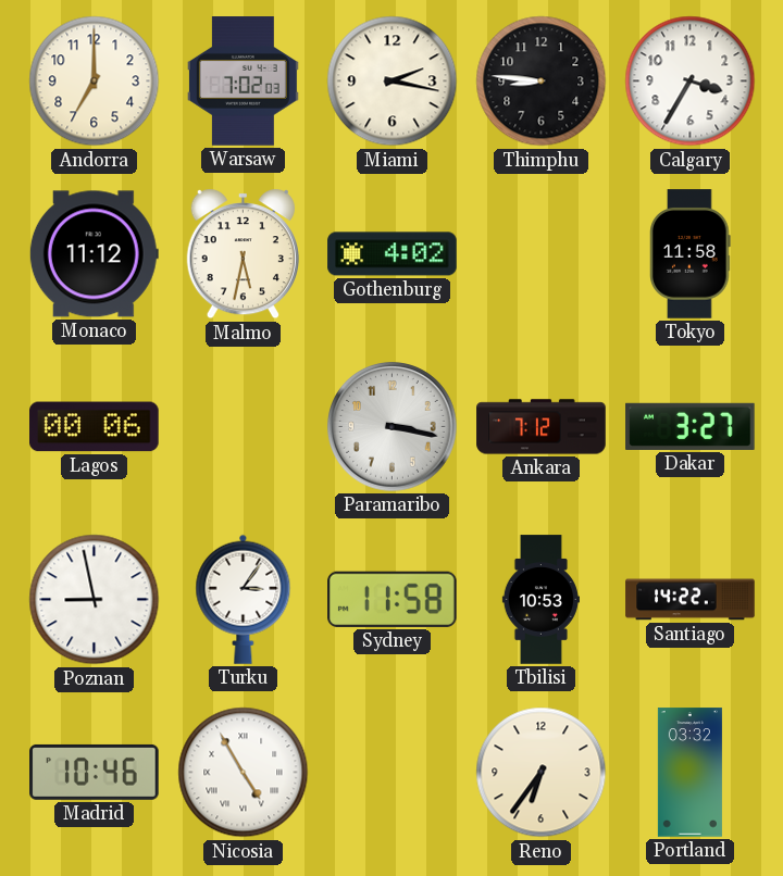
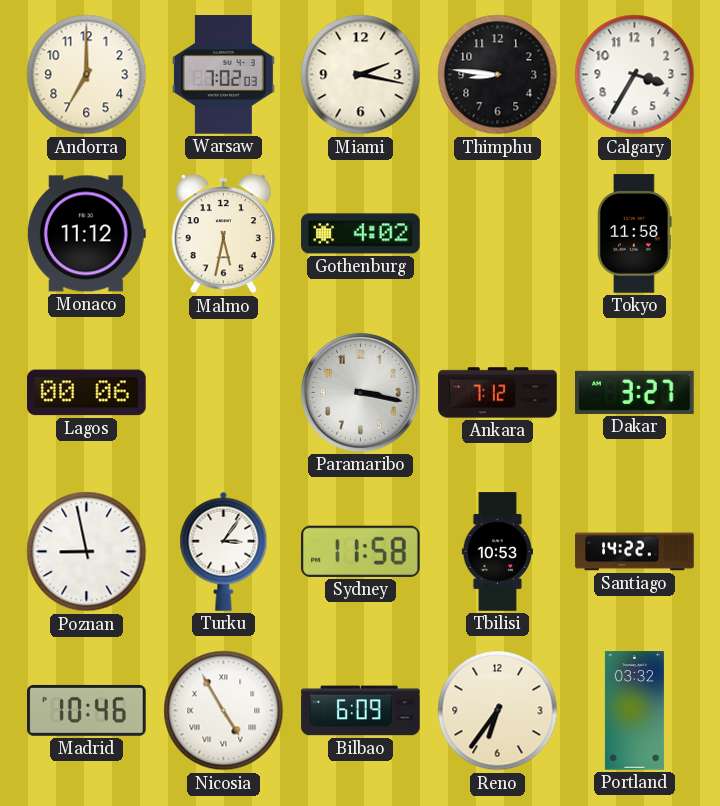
Bilbao: none -> 6:09 (361, 711)
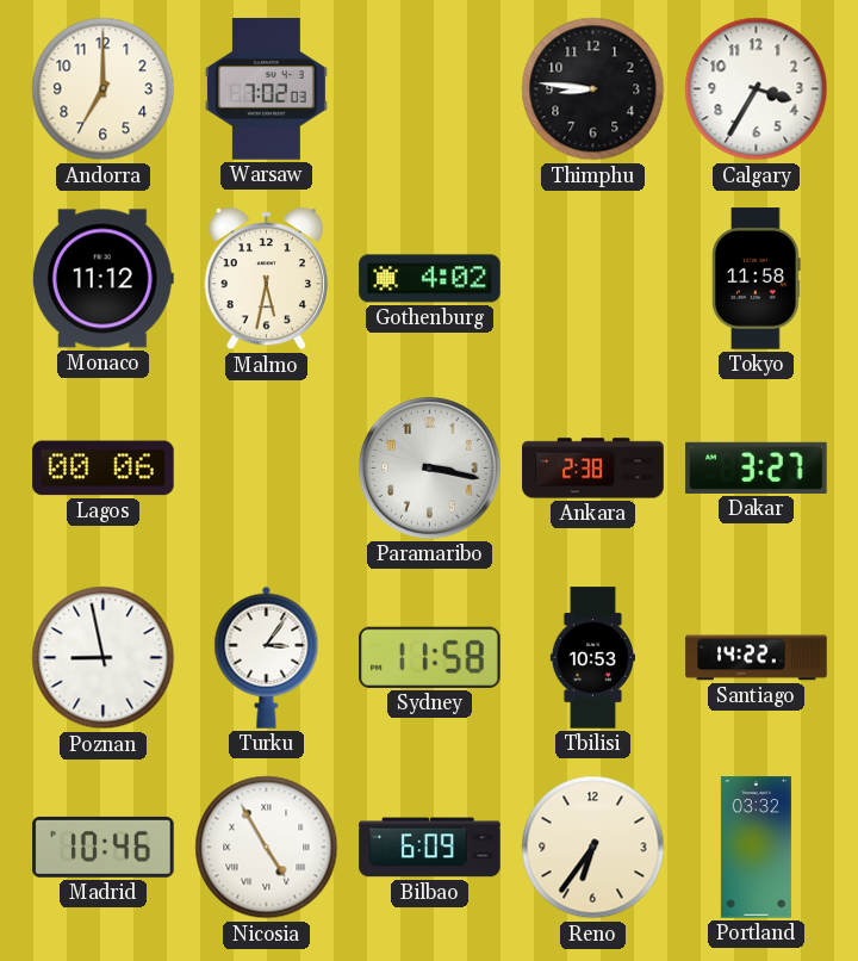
Miami: 2:17 -> none (361, 75)
Ankara: 7:12 -> 2:38 (593, 469)
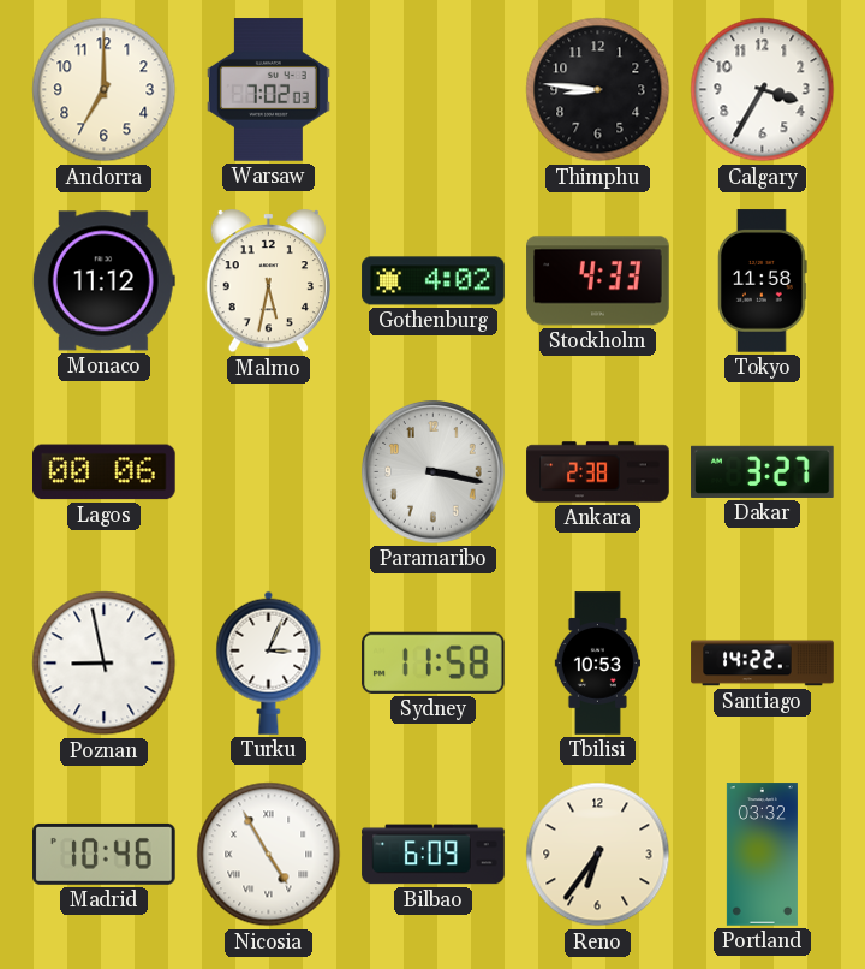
Stockholm: none -> 4:33 (598, 281)
Turku: 3:06 -> 3:04 (269, 662)
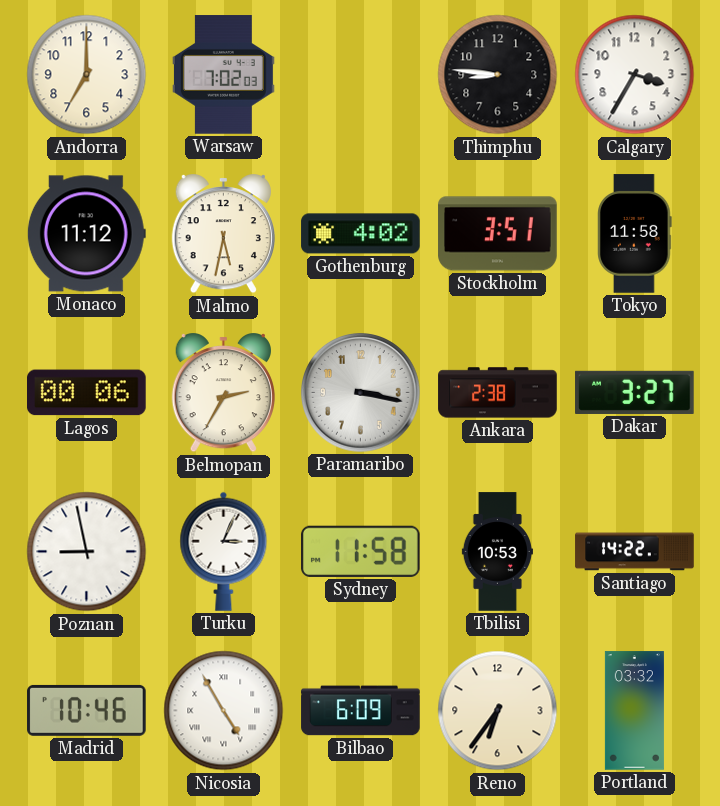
Stockholm: 4:33 -> 3:51 (498, 234)
Belmopan: none -> 2:35 (223, 394)
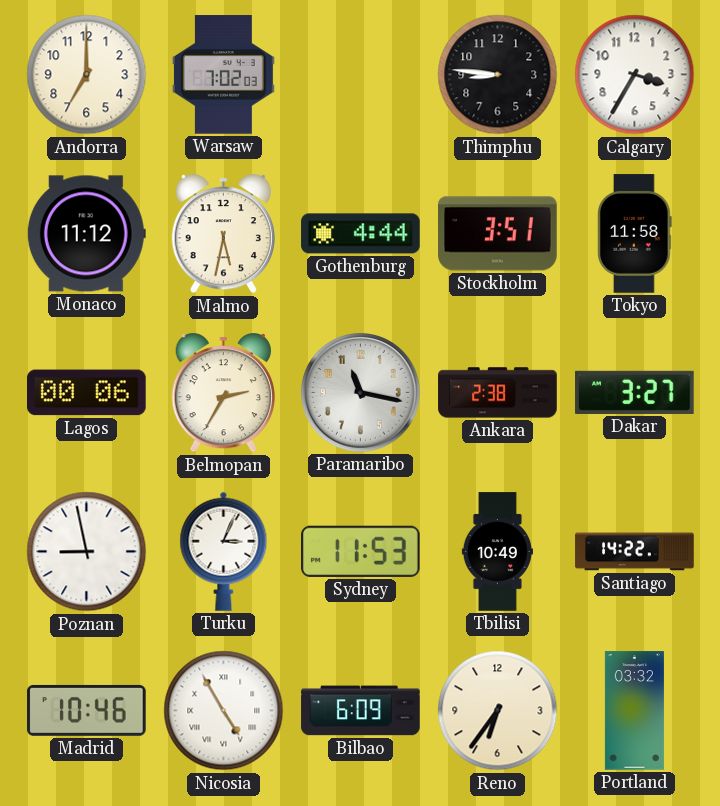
Gothenburg: 4:02 -> 4:44 (361, 234)
Paramaribo: 3:17 -> 11:17 (361, 393)
Sydney: 11:58 -> 11:53 (361, 551)
Tbilisi: 10:53 -> 10:49 (497, 552)
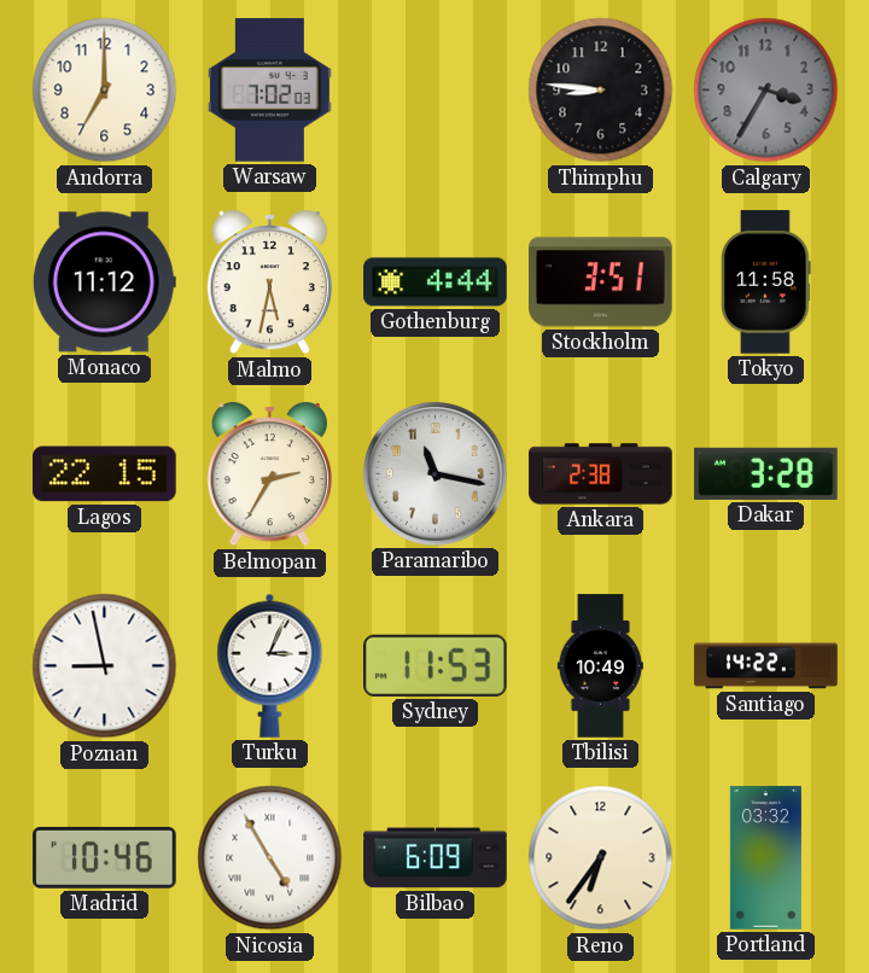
Calgary dial: white -> grey (766, 91)
Lagos: 00:06 -> 22:15 (105, 474)
Dakar: 3:27 -> 3:28 (766, 473)
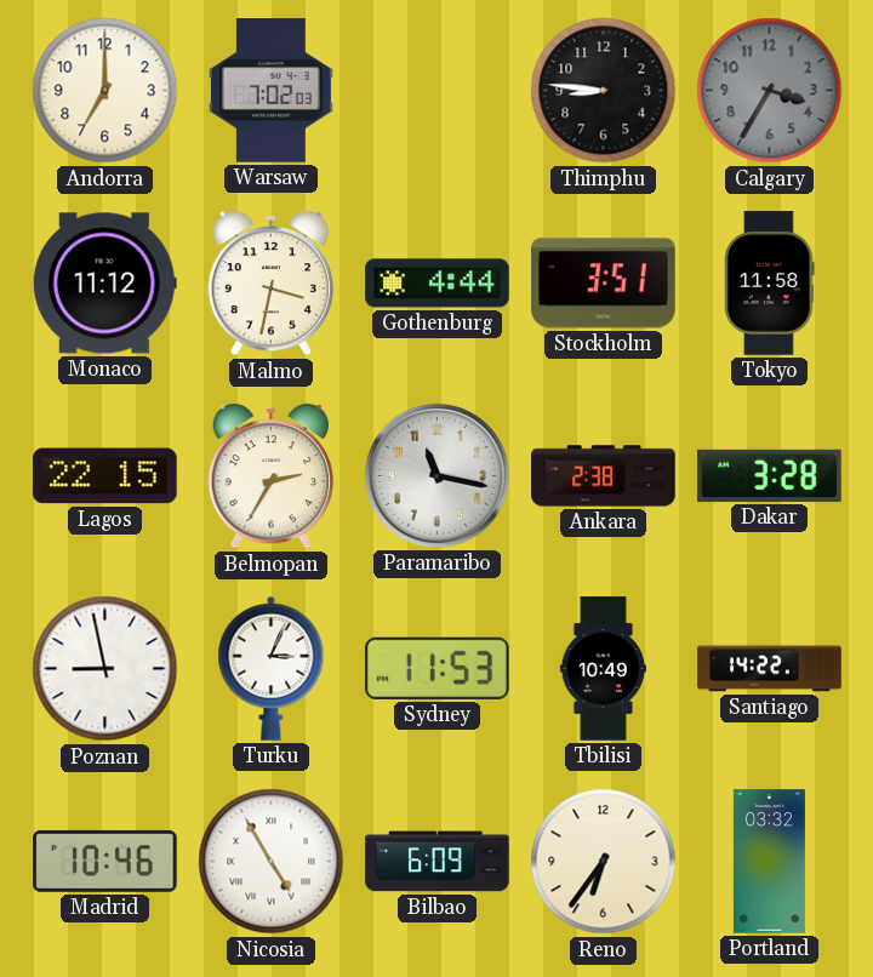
Malmo: 5:32 -> 3:32 (270, 285)
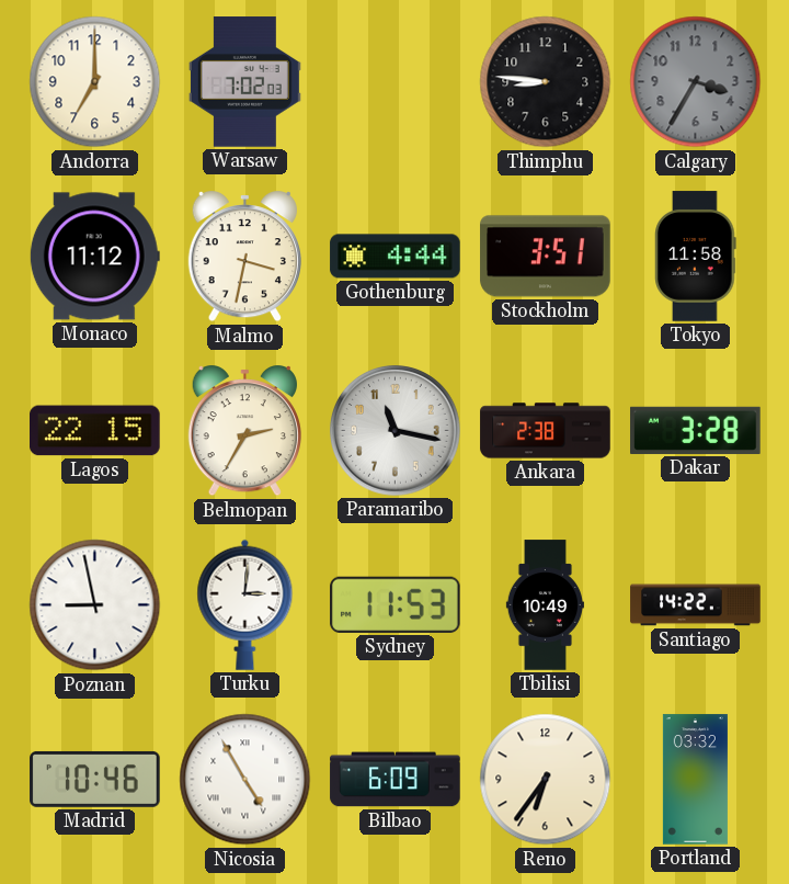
Turku: 3:04 -> 3:01 (245, 604)
